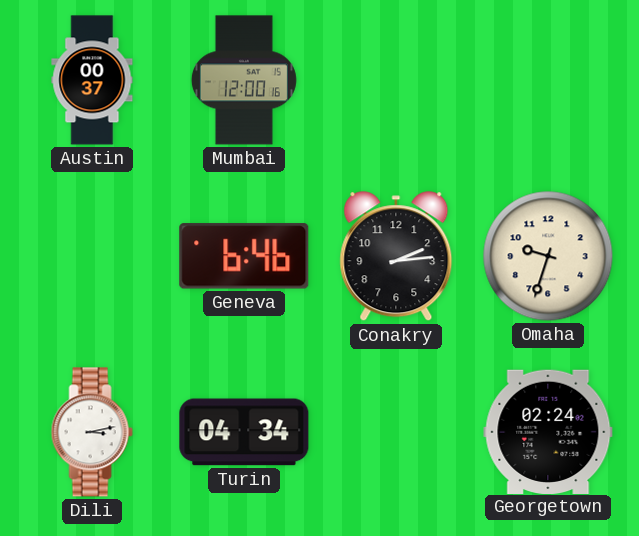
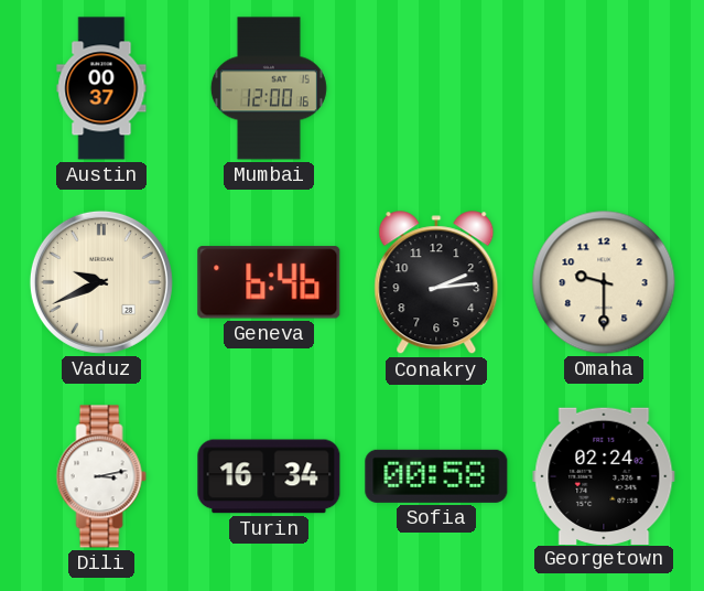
Vaduz: none -> 9:41 (101, 282)
Omaha: 9:33 -> 9:30 (604, 282)
Turin: 04:34 -> 16:34 (269, 476)
Sofia: none -> 00:58 (436, 476)
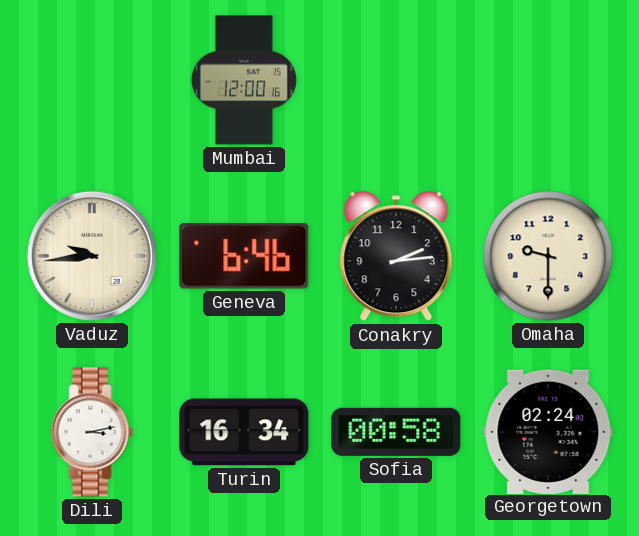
Austin: 00:37 -> none (101, 88)
Vaduz: 9:41 -> 9:44 (92, 256)
